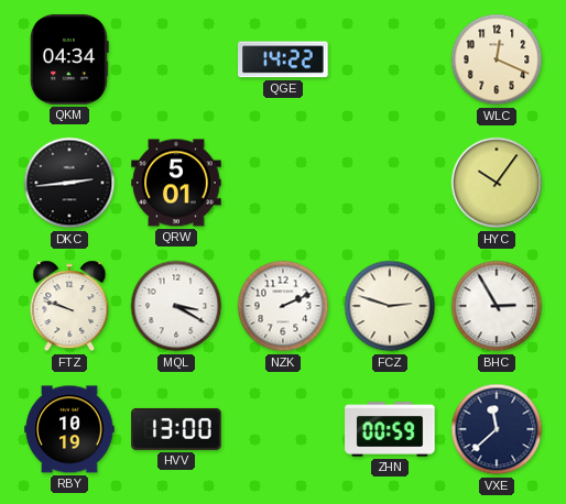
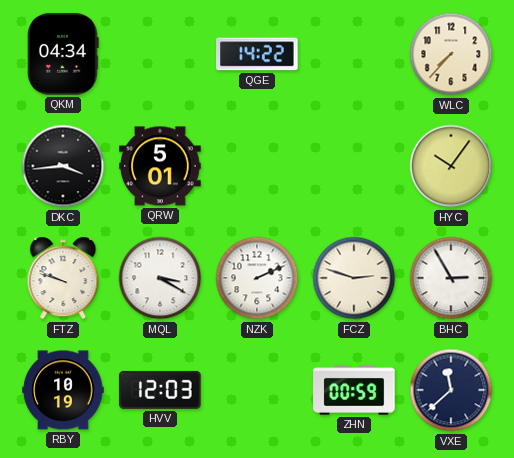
WLC: 12:19 -> 7:37 (451, 54)
DKC: 2:44 -> 3:44 (63, 166)
HVV: 13:00 -> 12:03 (160, 390)
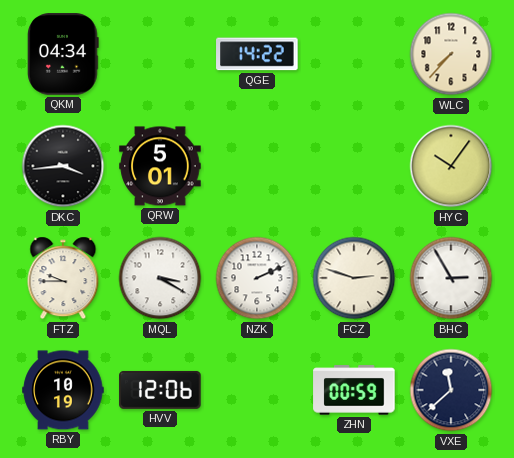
FTZ: 9:48 -> 9:45 (63, 278)
HVV: 12:03 -> 12:06 (160, 390)
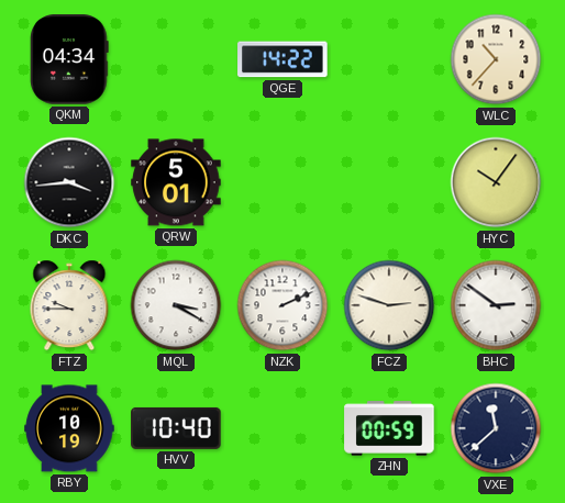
WLC: 7:37 -> 10:37 (496, 59)
BHC: 2:55 -> 2:51 (496, 305)
HVV: 12:06 -> 10:40 (176, 428)
